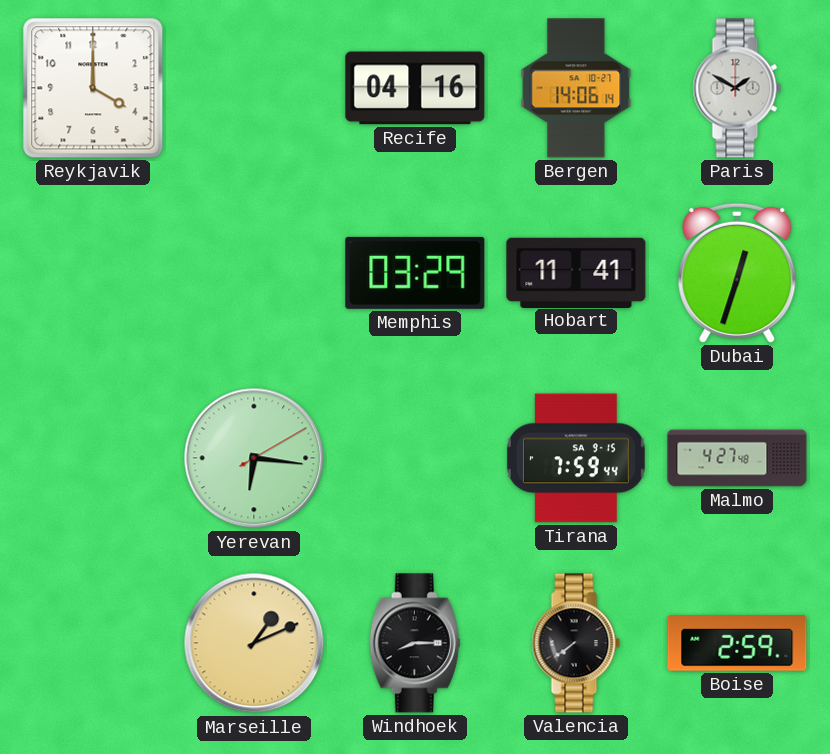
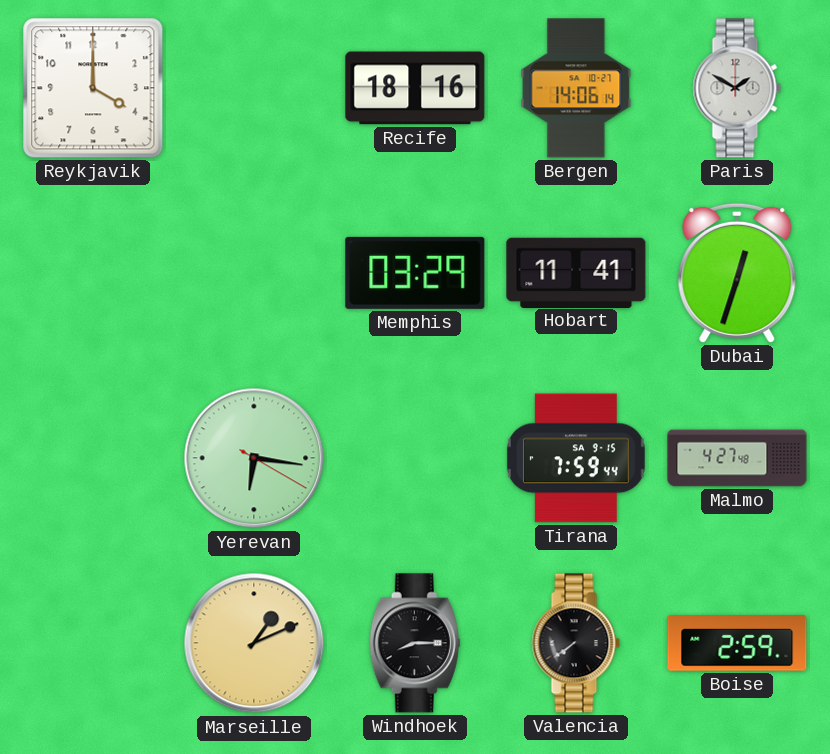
Recife: 04:16 -> 18:16 (415, 88)
Yerevan: 6:16:10 -> 6:16:20 (254, 458)
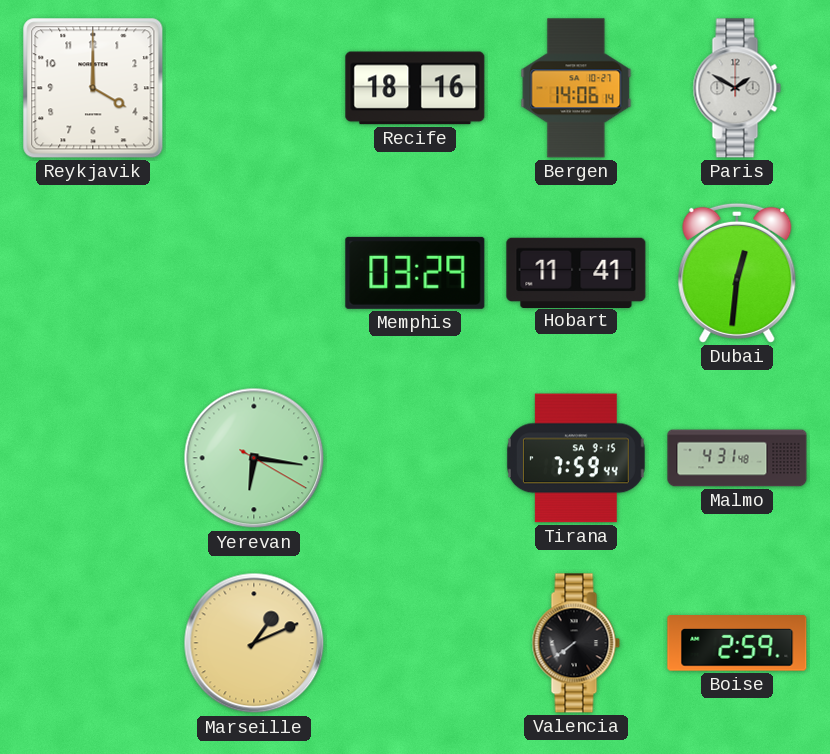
Dubai: 12:33 -> 12:31 (737, 273)
Malmo: 4:27 -> 4:31 (737, 458)
Windhoek: 8:15 -> none (415, 643)
